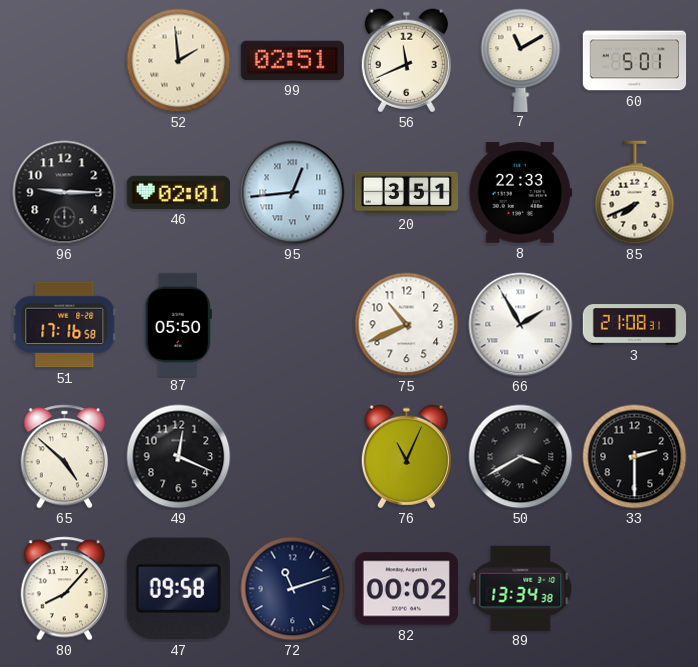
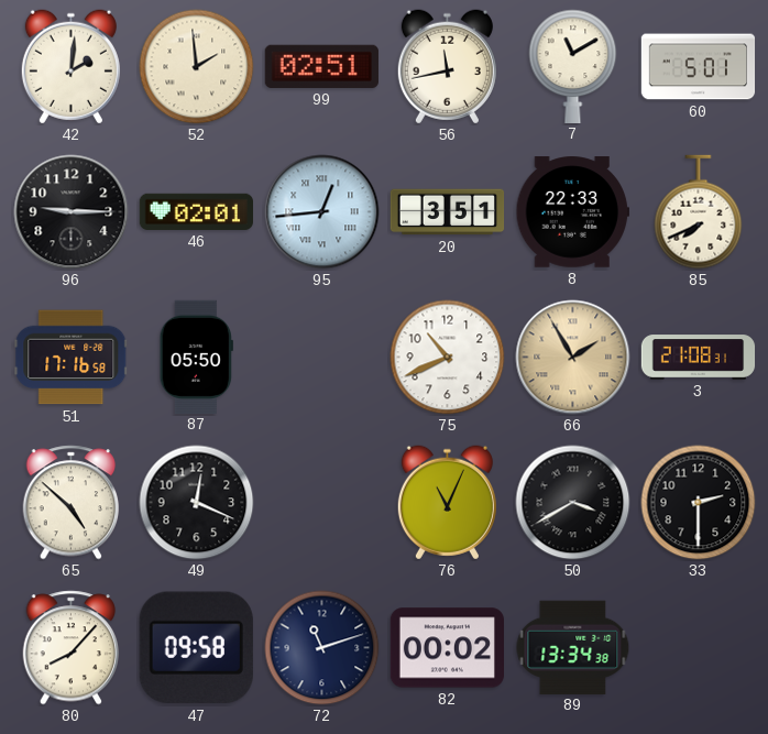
42: none -> 2:01 (70, 67)
56: 11:41 -> 11:43 (447, 67)
66 dial: white -> champagne (573, 358)
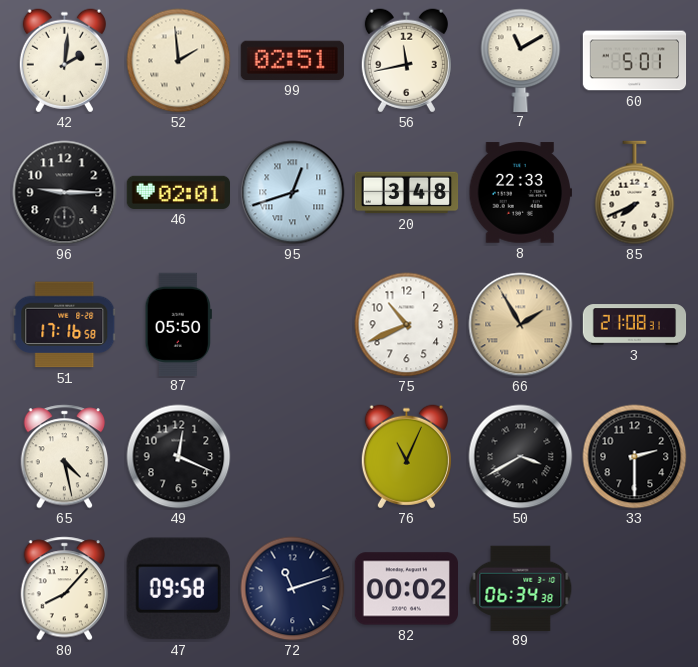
95: 12:44 -> 12:42 (293, 193)
20: 3:51 -> 3:48 (407, 193)
65: 4:52 -> 4:28 (65, 457)
89: 13:34 -> 06:34 (521, 588)
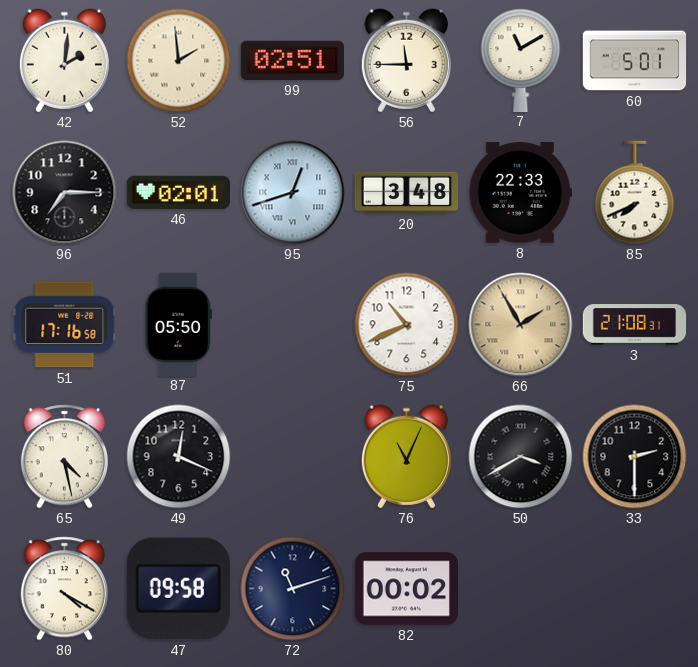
56: 11:43 -> 11:45 (406, 61)
96: 9:15 -> 7:15 (65, 193)
80: 8:07 -> 4:20 (65, 589)
89: 06:34 -> none (521, 588)
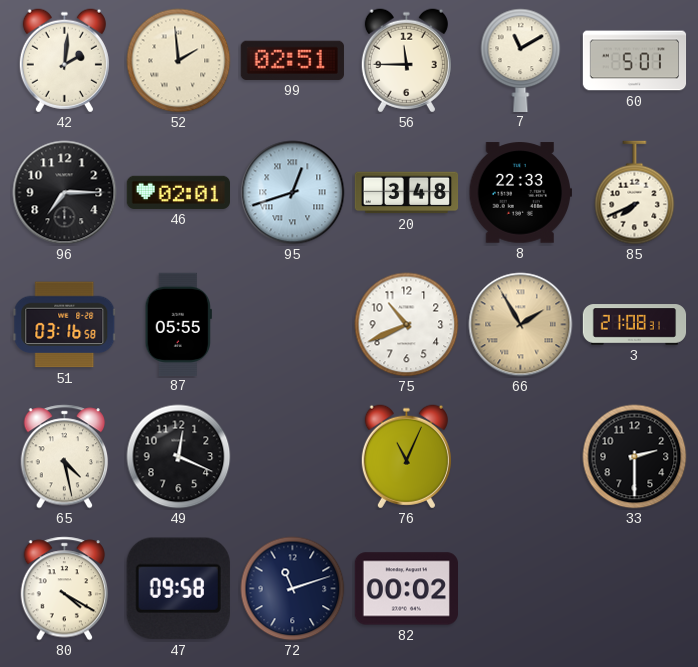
51: 17:16 -> 03:16 (65, 325)
87: 05:50 -> 05:55 (178, 324)
50: 3:40 -> none (521, 457)
